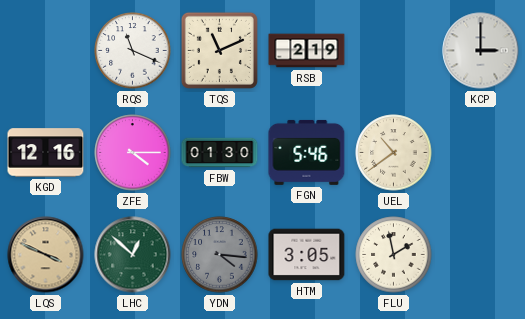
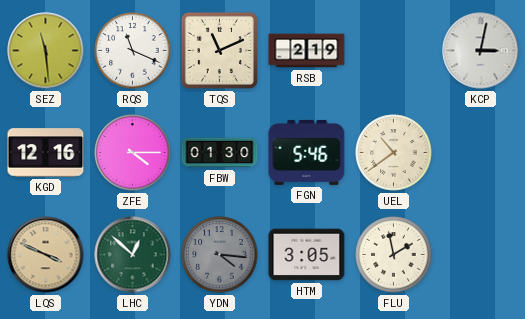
SEZ: none -> 11:29 (46, 51)
KCP: 3:00 -> 3:02 (481, 51)
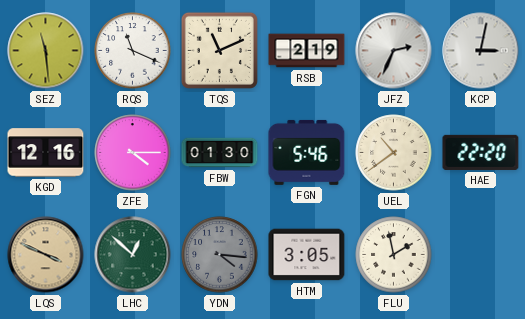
JFZ: none -> 2:34 (394, 51)
HAE: none -> 22:20 (481, 152)
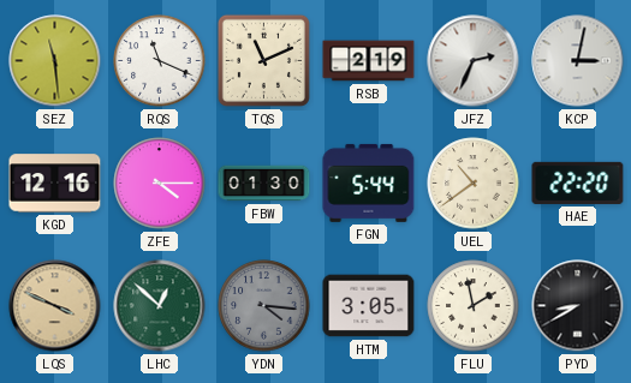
FGN: 5:46 -> 5:44 (369, 182)
PYD: none -> 8:40 (578, 306)
